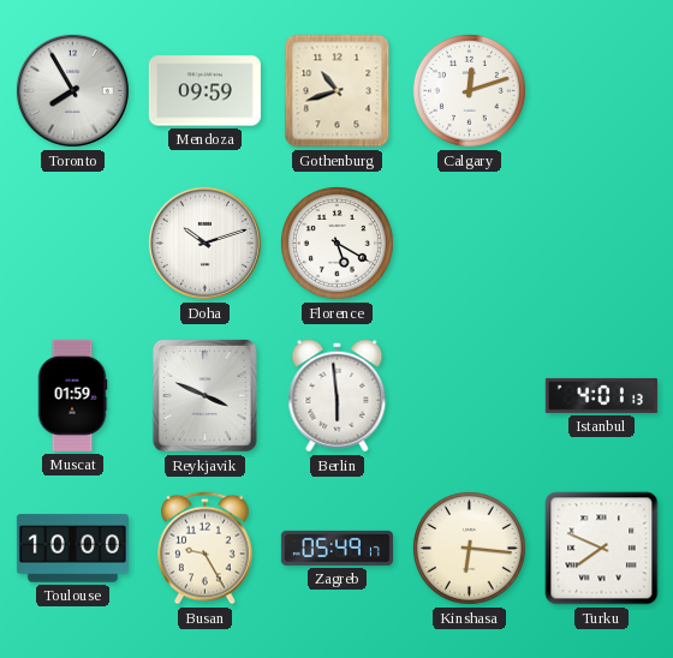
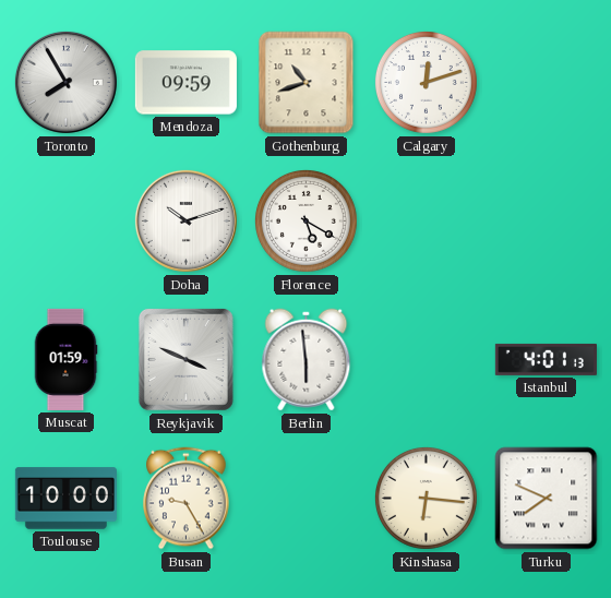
Zagreb: 05:49 -> none (336, 548)
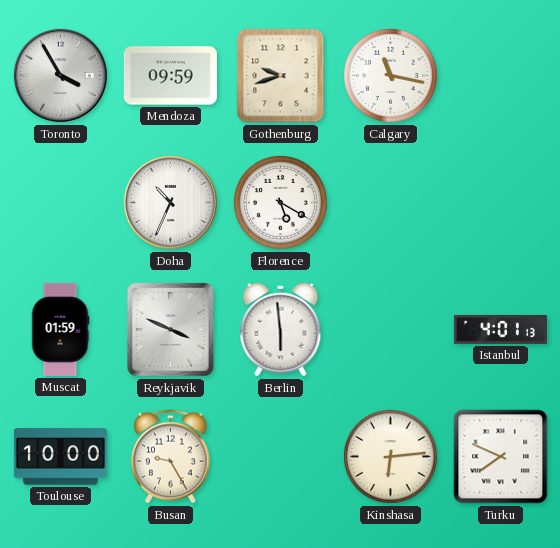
Toronto: 7:55 -> 3:55 (60, 75)
Gothenburg: 10:42 -> 9:42 (281, 76)
Calgary: 12:12 -> 11:17 (390, 75)
Doha: 10:12 -> 10:34 (170, 202)
Kinshasa: 6:16 -> 6:14 (390, 456)
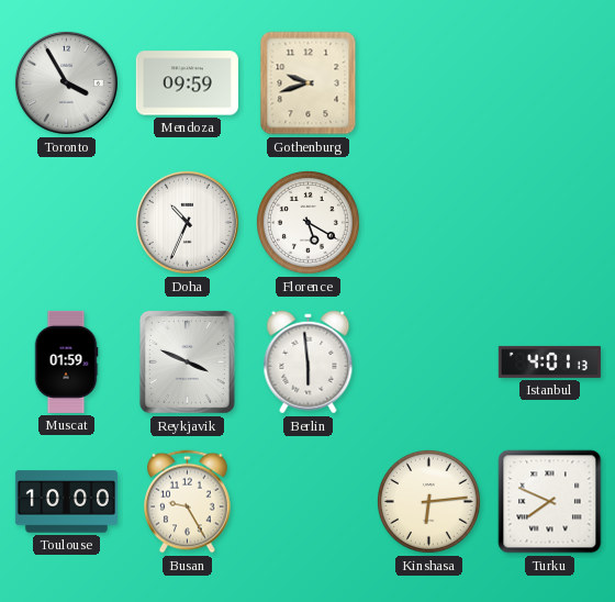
Calgary: 11:17 -> none (390, 75)
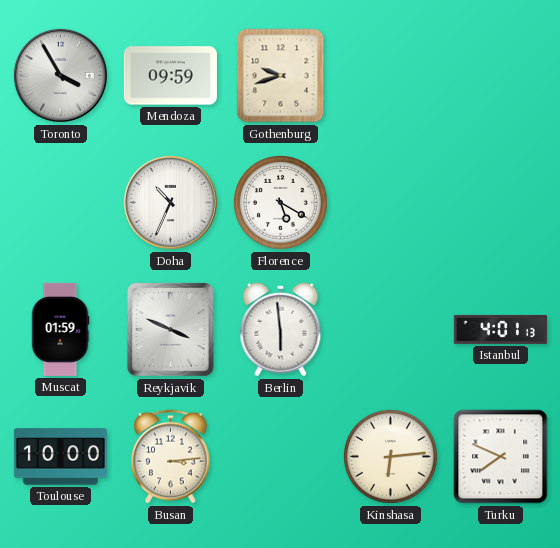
Busan: 9:25 -> 3:14 (171, 457)
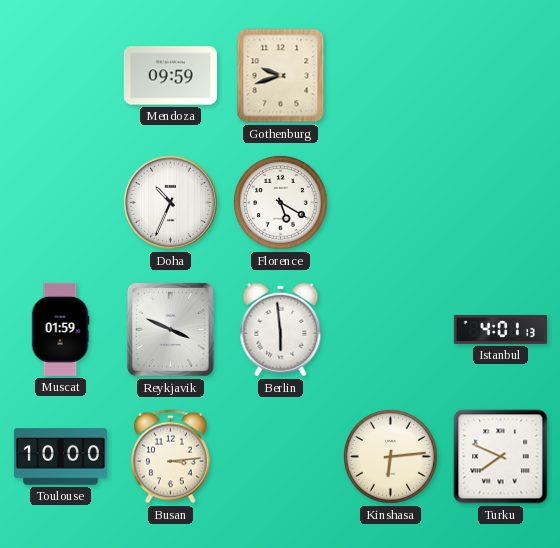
Toronto: 3:55 -> none (60, 75)
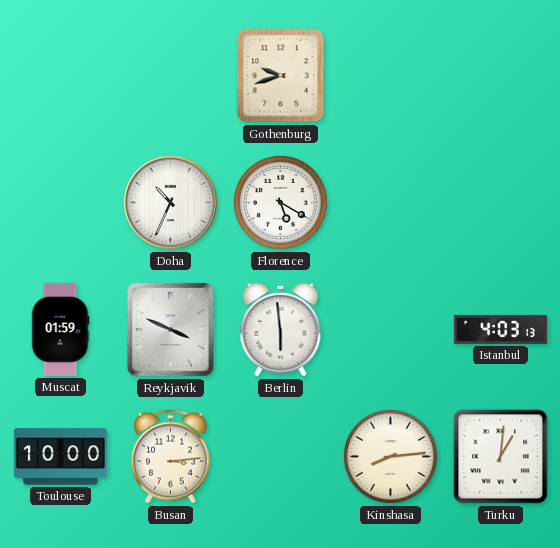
Mendoza: 09:59 -> none (170, 76)
Istanbul: 4:01 -> 4:03 (500, 329)
Kinshasa: 6:14 -> 8:14 (390, 456)
Turku: 7:49 -> 1:01 (501, 457)
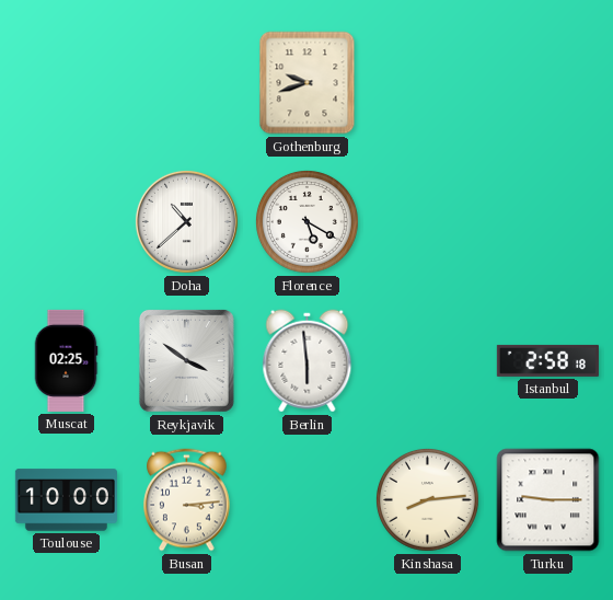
Doha: 10:34 -> 10:38 (186, 221)
Muscat: 01:59 -> 02:25 (66, 360)
Reykjavik: 3:49 -> 3:51 (186, 360)
Istanbul: 4:03 -> 2:58 (547, 360)
Turku: 1:01 -> 9:15 (548, 500)
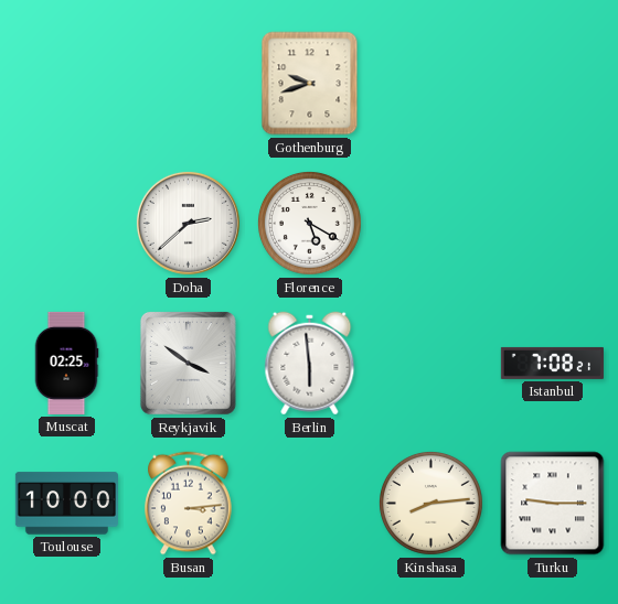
Doha: 10:38 -> 2:38 (188, 223)
Istanbul: 2:58 -> 7:08 (552, 363)
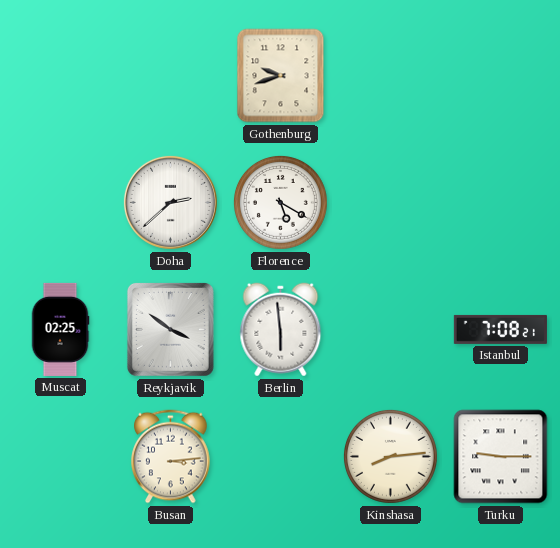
Toulouse: 10:00 -> none (66, 504)
